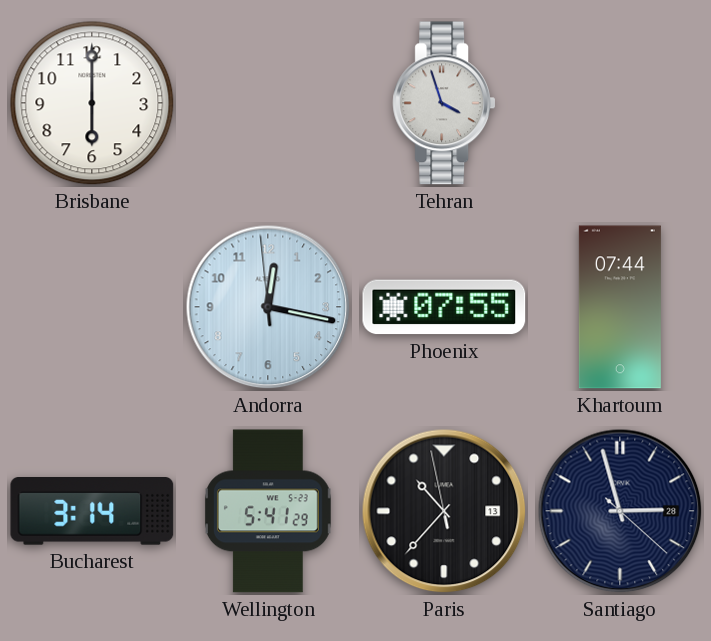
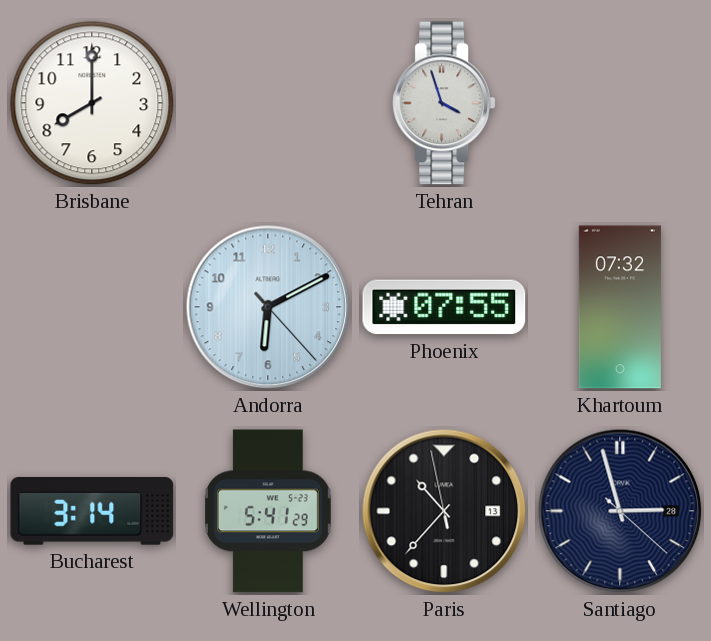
Brisbane: 6:00 -> 8:00 (92, 103)
Andorra: 12:16 -> 6:10 (268, 307)
Khartoum: 07:44 -> 07:32 (620, 307)
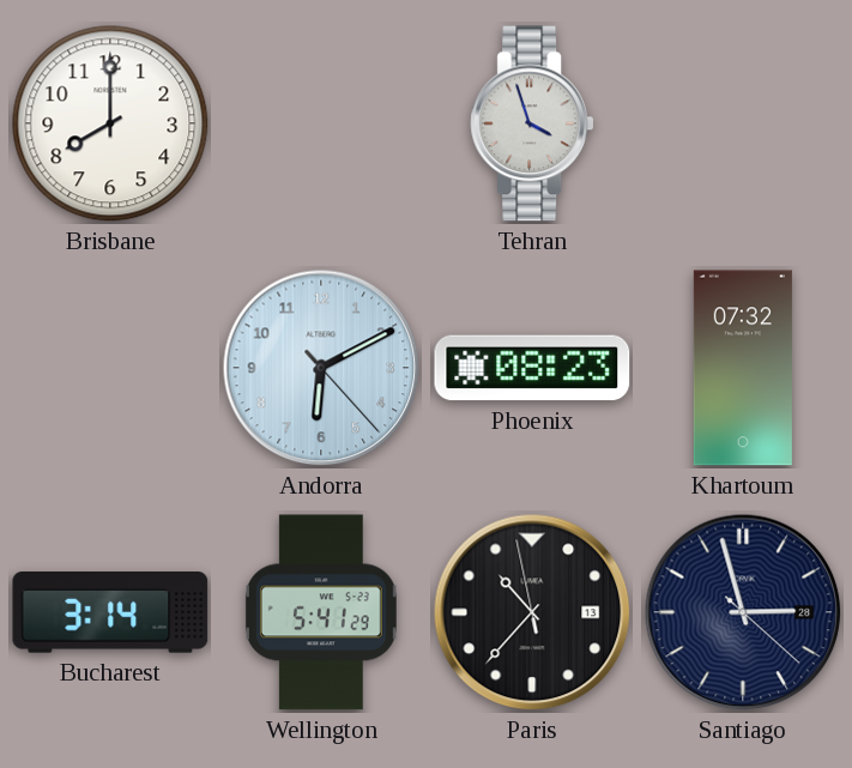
Phoenix: 07:55 -> 08:23 (532, 368)
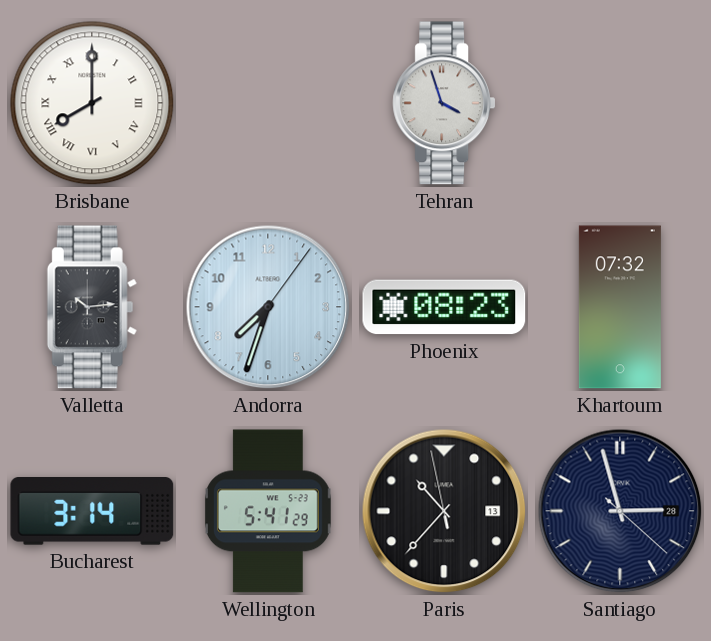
Brisbane numerals: Arabic -> Roman (92, 103)
Valletta: none -> 10:14 (92, 307)
Andorra: 6:10 -> 7:33 (268, 307)
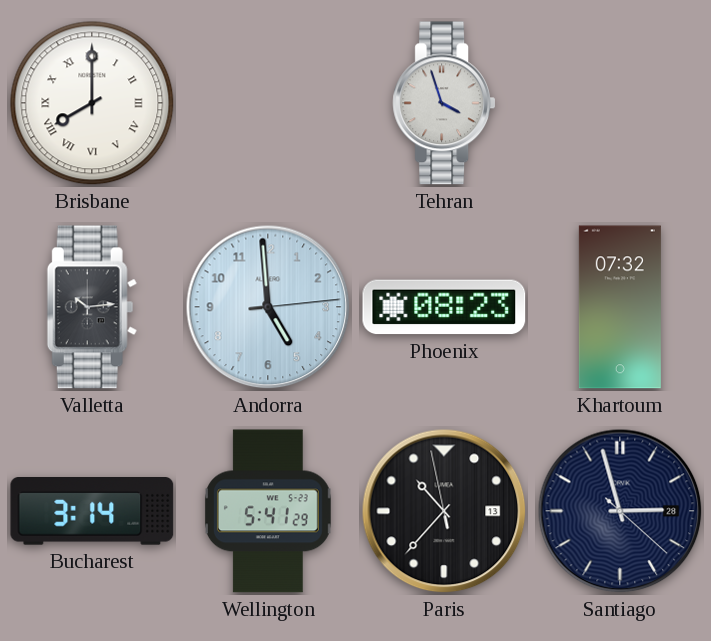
Andorra: 7:33 -> 4:59 (268, 307)
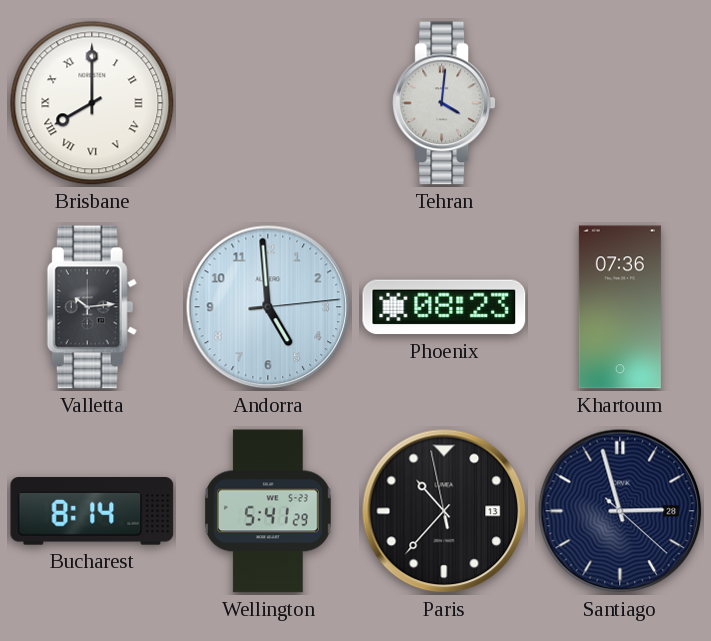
Tehran: 3:57 -> 4:01 (444, 103)
Khartoum: 07:32 -> 07:36 (620, 307)
Bucharest: 3:14 -> 8:14 (92, 512)
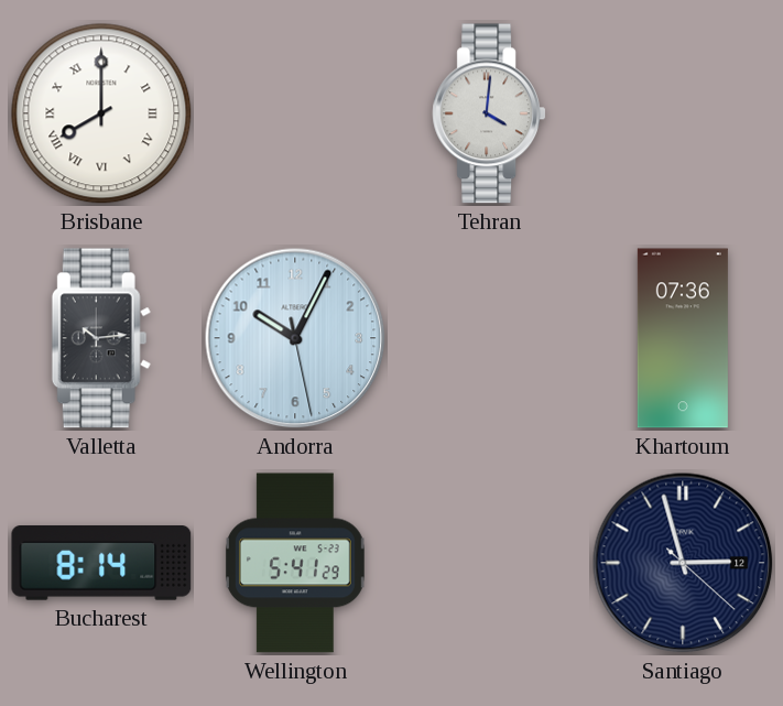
Andorra: 4:59 -> 10:04 (295, 338)
Phoenix: 08:23 -> none (444, 307)
Paris: 10:36 -> none (444, 511)
Santiago date: 28 -> 12 (683, 563)
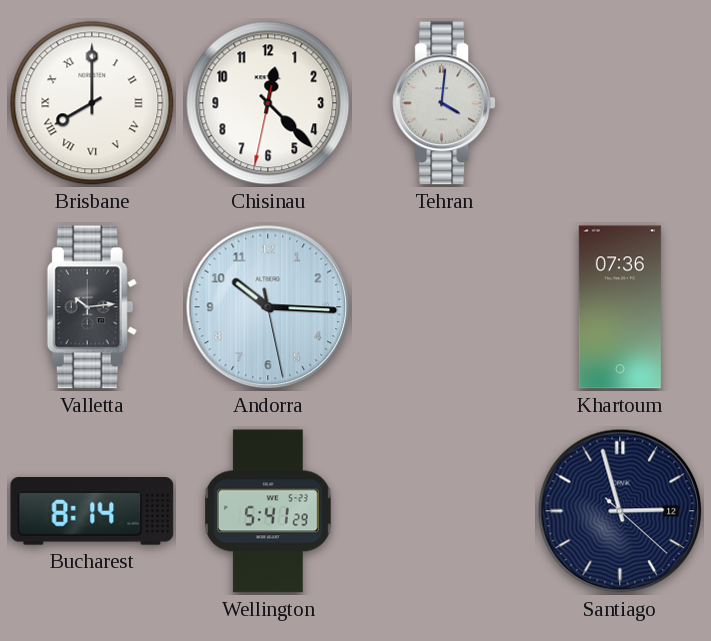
Chisinau: none -> 12:22 (268, 103)
Andorra: 10:04 -> 10:15 (268, 307)
